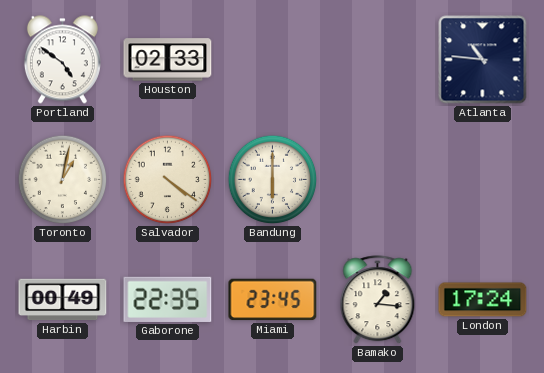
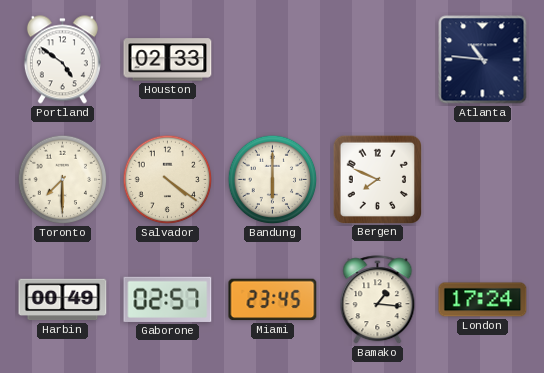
Toronto: 1:02 -> 7:30 (63, 180)
Bergen: none -> 7:49 (377, 179)
Gaborone: 22:35 -> 02:57 (168, 299)
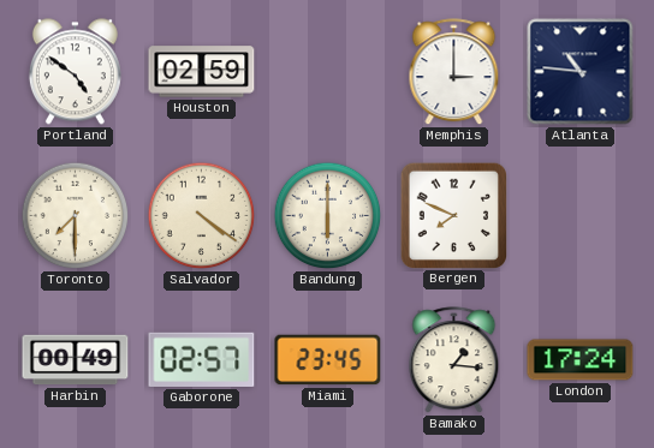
Houston: 02:33 -> 02:59 (202, 72)
Memphis: none -> 3:00 (454, 72)
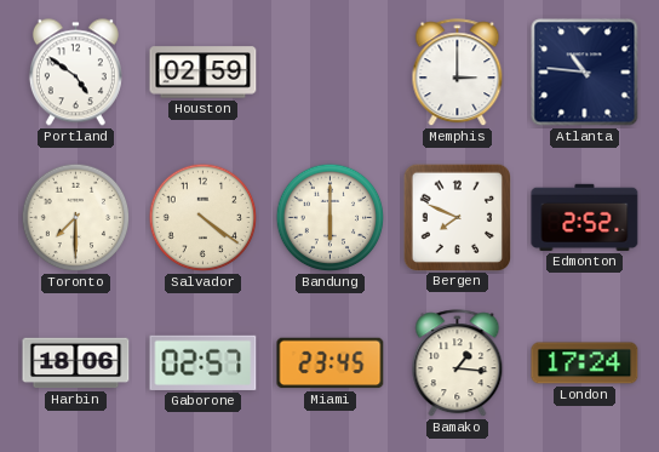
Edmonton: none -> 2:52 (585, 217)
Harbin: 00:49 -> 18:06 (76, 364)
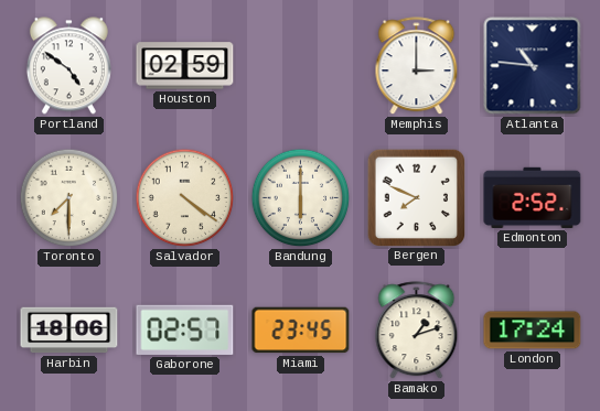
Bamako: 1:16 -> 1:12 (417, 331)
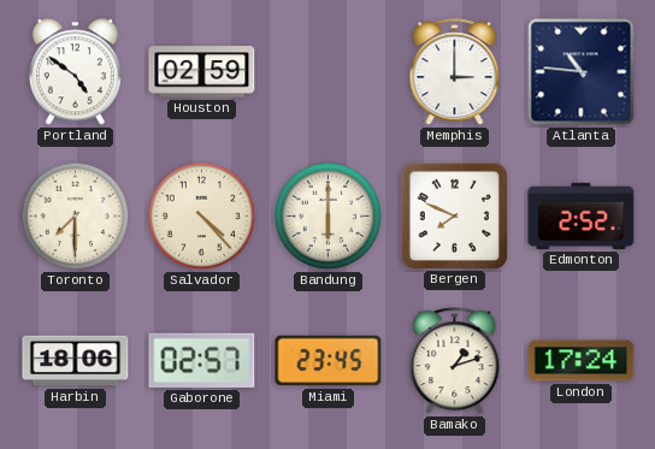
Salvador: 4:21 -> 4:23 (202, 217)
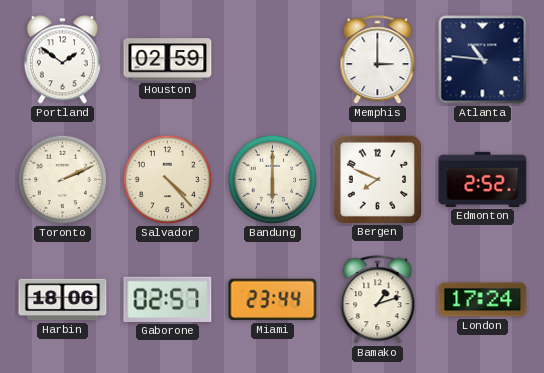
Portland: 4:51 -> 1:51 (62, 60)
Toronto: 7:30 -> 2:11 (63, 180)
Miami: 23:45 -> 23:44 (273, 300)
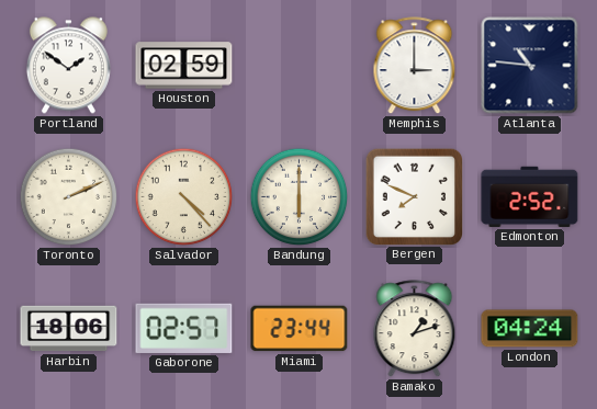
London: 17:24 -> 04:24 (530, 329)
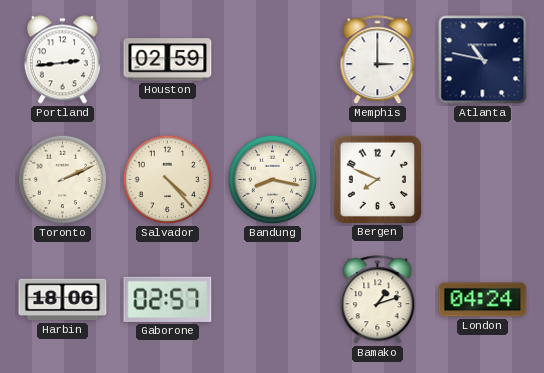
Portland: 1:51 -> 2:44 (62, 60)
Atlanta: 10:46 -> 10:47 (483, 60)
Bandung: 6:00 -> 8:17 (273, 180)
Edmonton: 2:52 -> none (530, 196)
Miami: 23:44 -> none (300, 329)
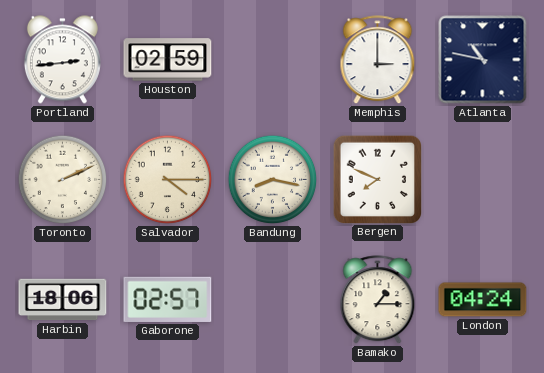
Salvador: 4:23 -> 4:15 (168, 180)
Bamako: 1:12 -> 1:15 (378, 300)
